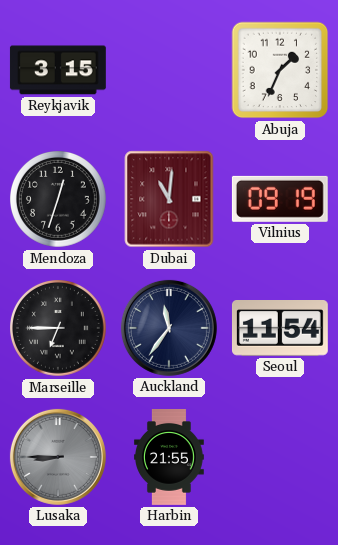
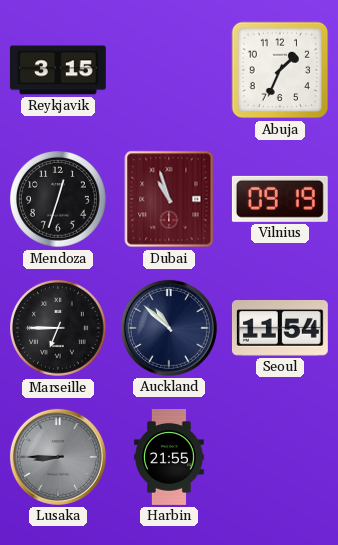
Dubai: 11:01 -> 10:57 (169, 199)
Auckland: 11:36 -> 10:52 (169, 328)
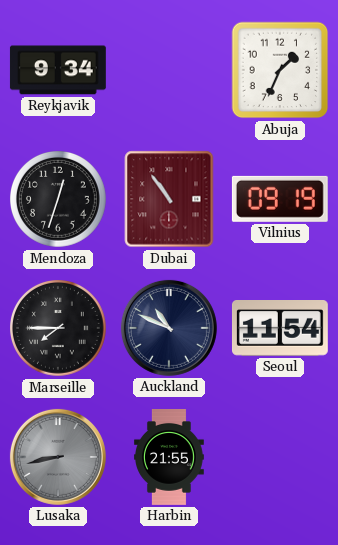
Reykjavik: 3:15 -> 9:34 (58, 70)
Dubai: 10:57 -> 10:54 (169, 199)
Marseille: 6:45 -> 7:45 (59, 329)
Auckland: 10:52 -> 10:49 (169, 328)
Lusaka: 8:45 -> 8:43 (58, 457)
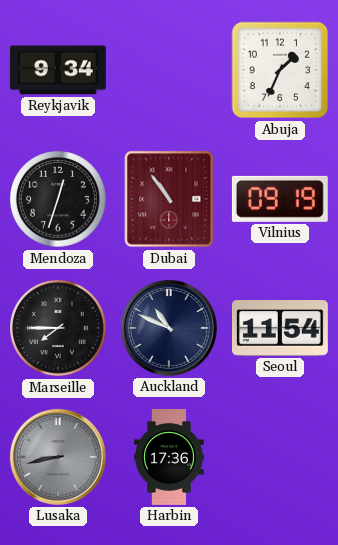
Harbin: 21:55 -> 17:36 (170, 458)
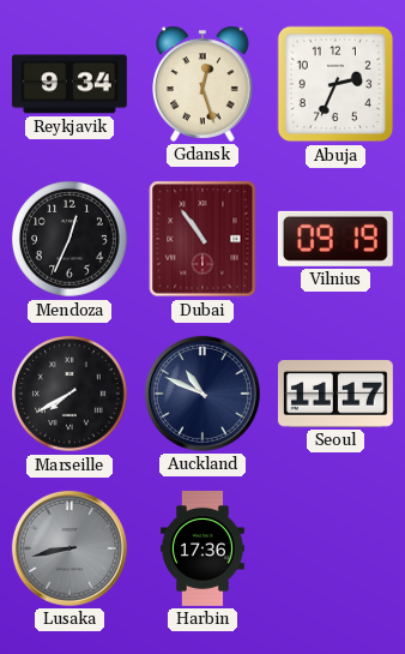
Gdansk: none -> 12:27 (202, 84)
Abuja: 1:34 -> 2:34 (336, 84)
Mendoza: 12:33 -> 12:34 (71, 240)
Marseille: 7:45 -> 7:40 (71, 395)
Seoul: 11:54 -> 11:17 (336, 395)
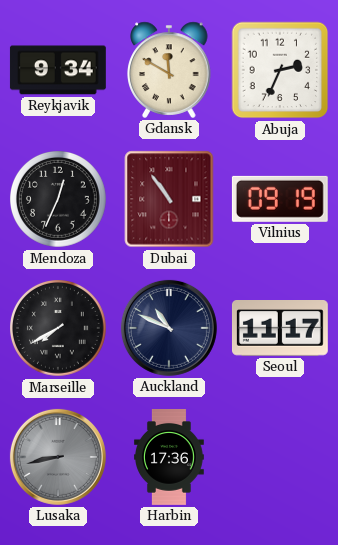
Gdansk: 12:27 -> 11:50 (169, 70)
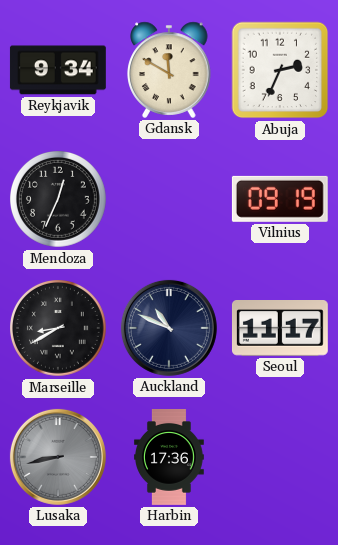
Dubai: 10:54 -> none (169, 199)
Marseille: 7:40 -> 8:40 (59, 329)
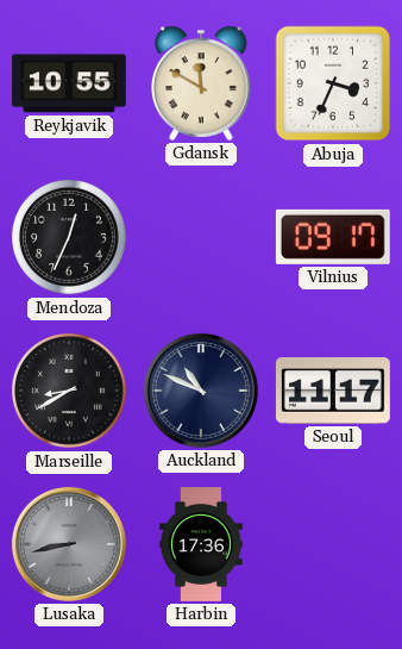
Reykjavik: 9:34 -> 10:55 (69, 83)
Abuja: 2:34 -> 3:34 (333, 83)
Vilnius: 09:19 -> 09:17 (333, 237)
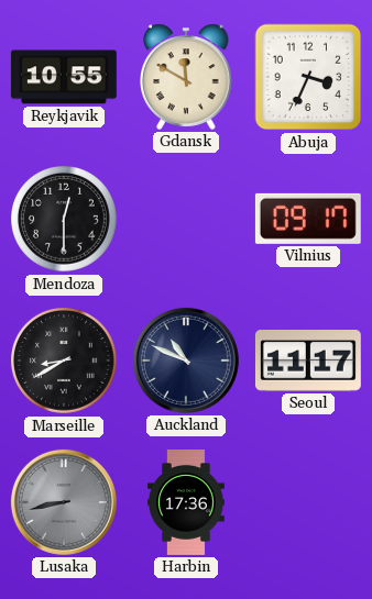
Mendoza: 12:34 -> 12:30 (65, 220)
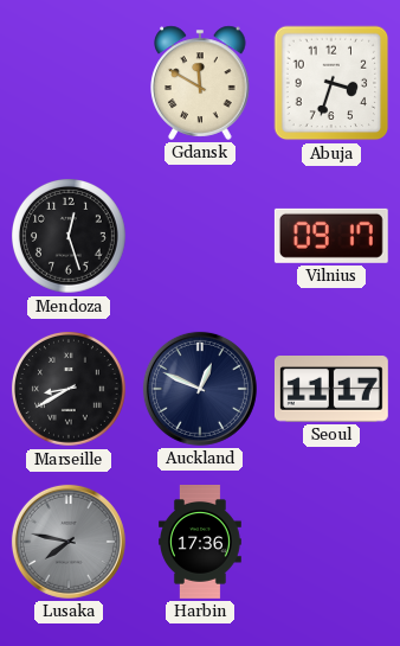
Reykjavik: 10:55 -> none (64, 77)
Abuja: 3:34 -> 3:33 (331, 83)
Mendoza: 12:30 -> 12:27 (70, 237)
Auckland: 10:49 -> 12:49 (200, 389)
Lusaka: 8:43 -> 7:47 (69, 542)
